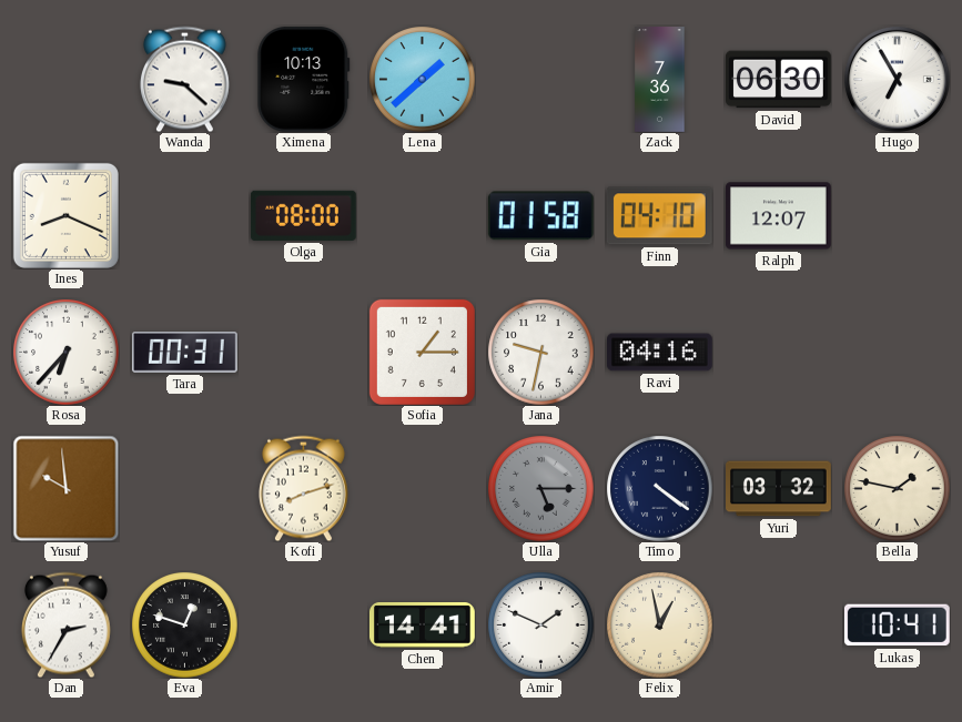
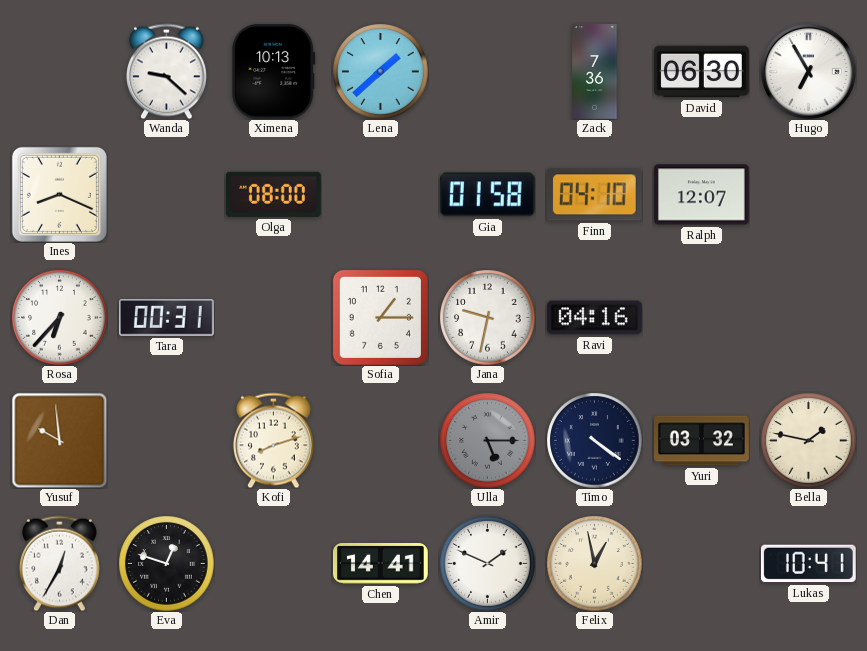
Dan: 2:35 -> 12:35 (59, 563)
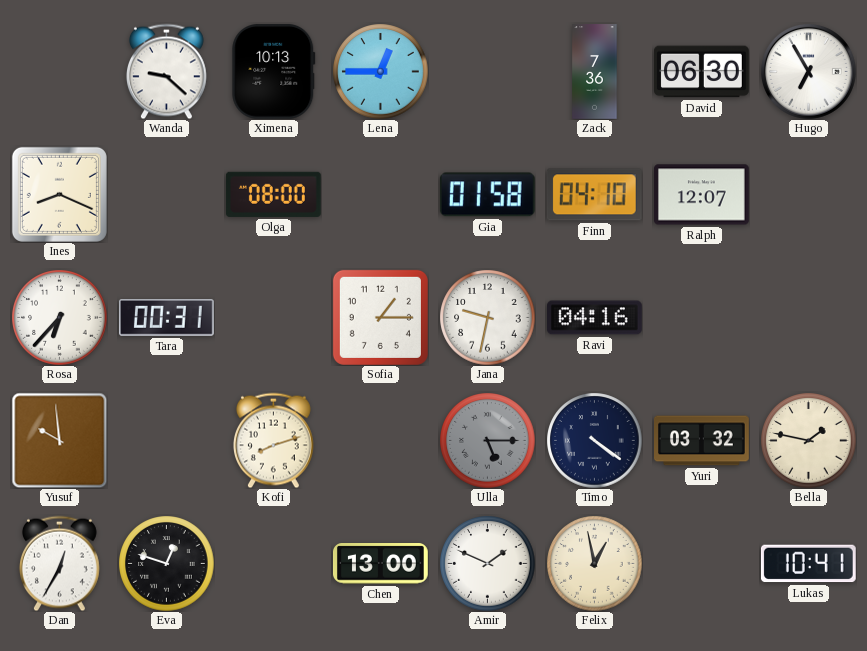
Lena: 1:38 -> 12:45 (380, 71)
Chen: 14:41 -> 13:00 (381, 564)
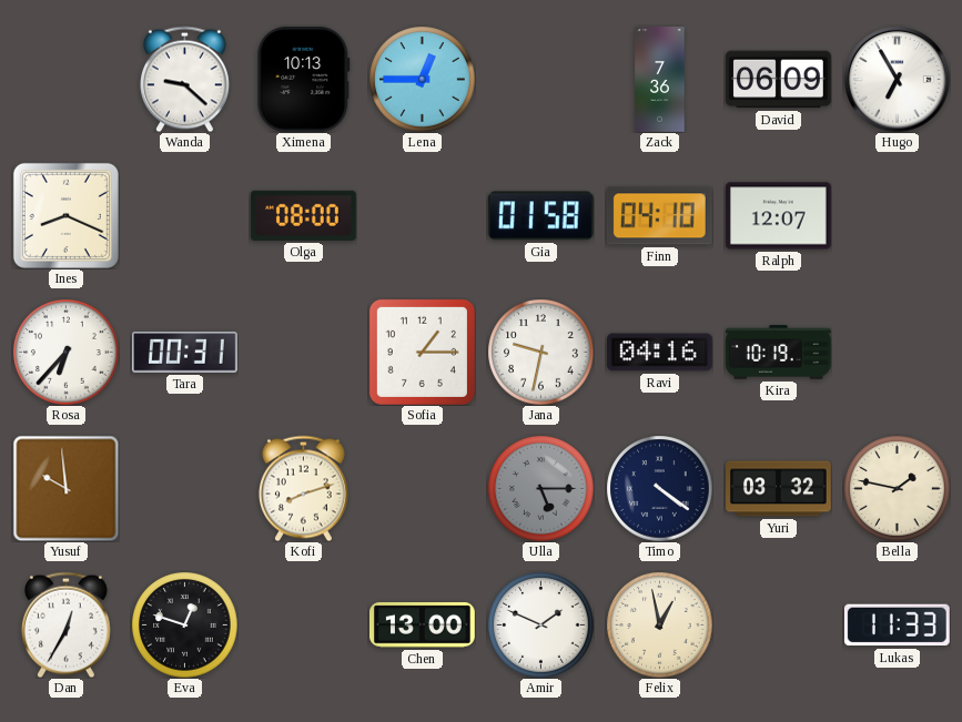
David: 06:30 -> 06:09 (779, 80)
Kira: none -> 10:19 (779, 353)
Lukas: 10:41 -> 11:33 (897, 626)
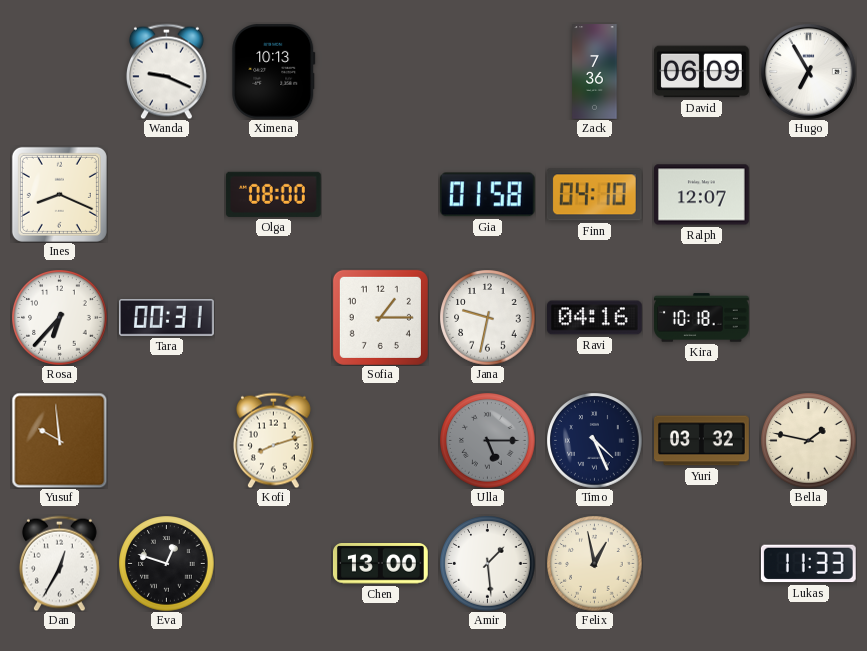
Wanda: 9:22 -> 9:19 (166, 71)
Lena: 12:45 -> none (422, 79)
Kira: 10:19 -> 10:18 (702, 318)
Timo: 4:21 -> 4:26 (594, 440)
Amir: 1:49 -> 1:29 (487, 563)
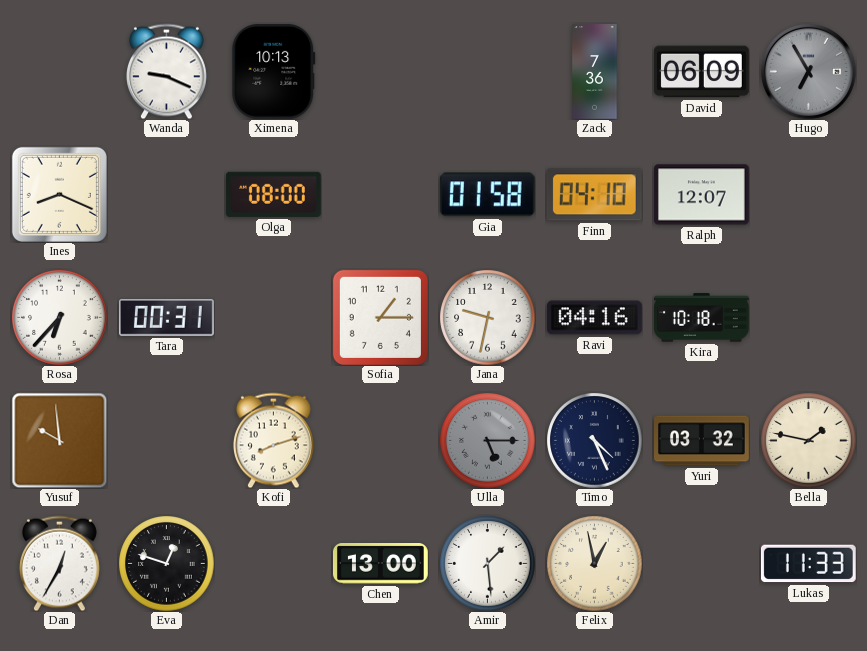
Hugo dial: white -> grey (808, 71)
